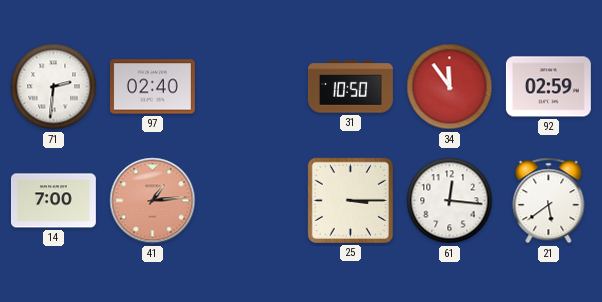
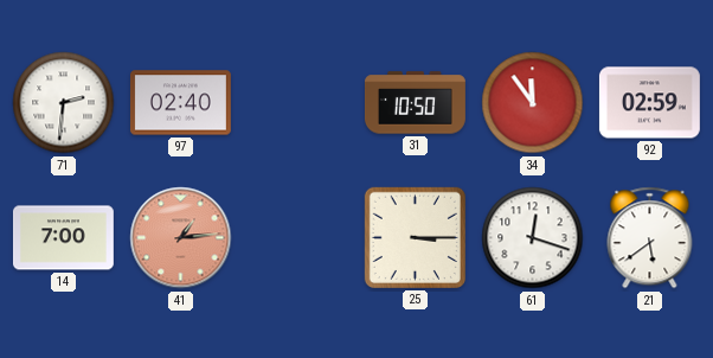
61: 12:16 -> 12:18 (533, 238)
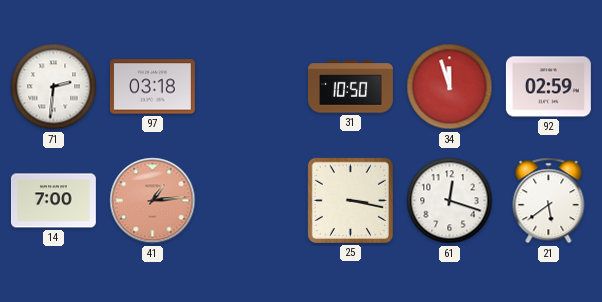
97: 02:40 -> 03:18 (152, 87)
34: 11:54 -> 11:57 (450, 87)
25: 3:15 -> 3:17 (350, 200)
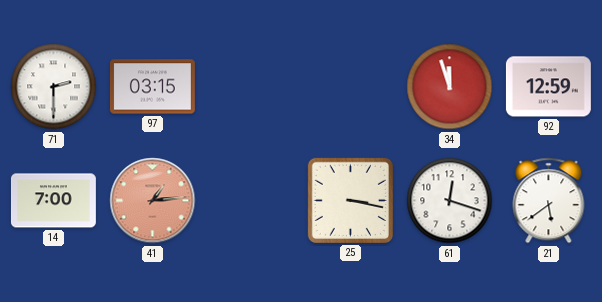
71: 2:31 -> 2:30 (54, 87)
97: 03:18 -> 03:15 (152, 87)
31: 10:50 -> none (350, 87)
92: 02:59 -> 12:59 (548, 87)
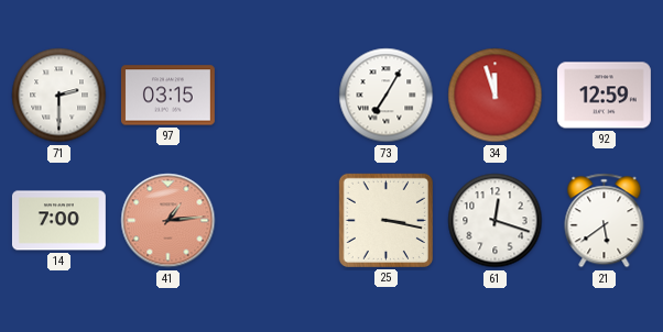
73: none -> 7:05 (387, 96)
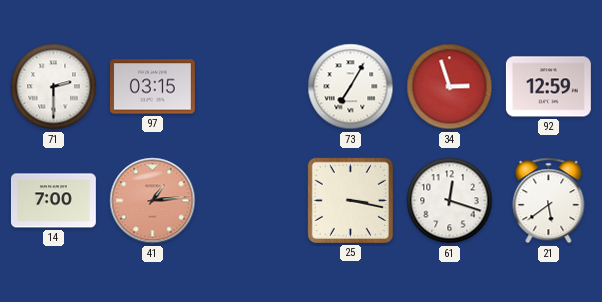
34: 11:57 -> 2:57 (450, 87)
